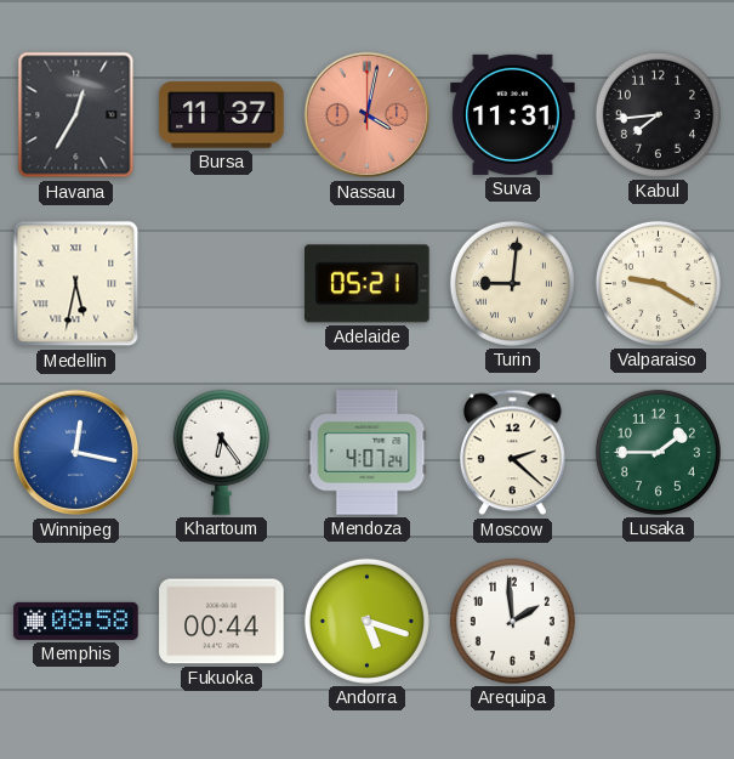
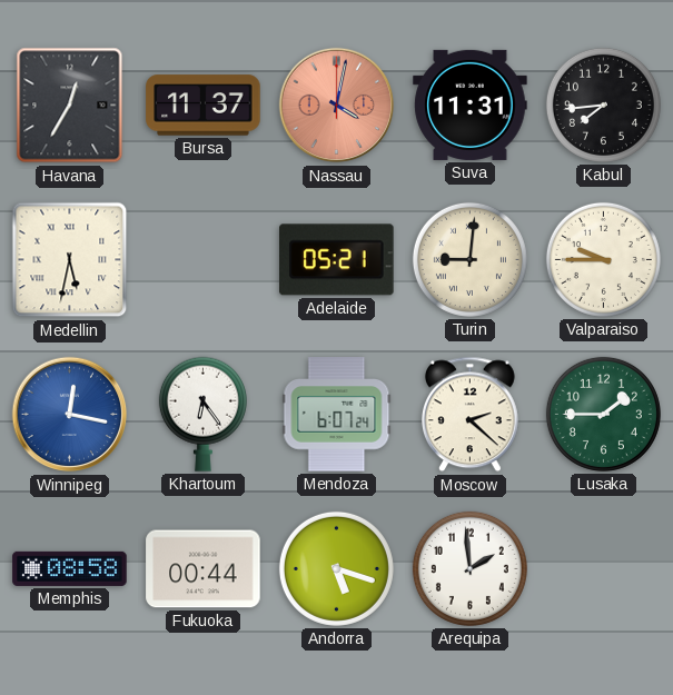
Valparaiso: 9:20 -> 9:45 (603, 259)
Mendoza: 4:07 -> 6:07 (337, 415)
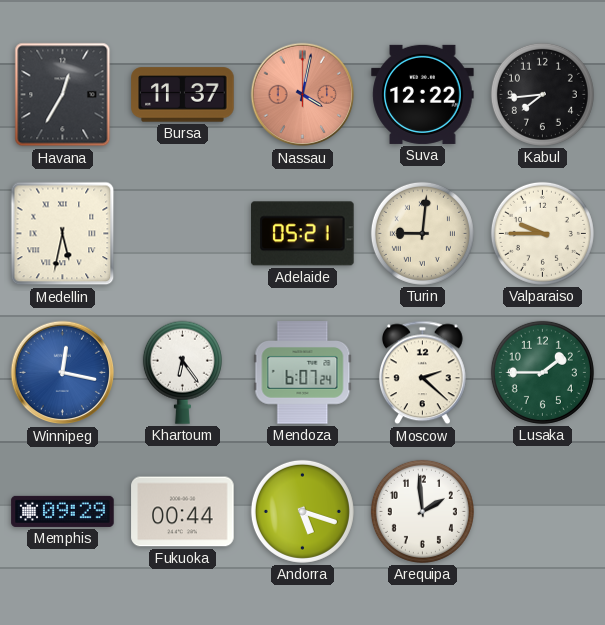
Suva: 11:31 -> 12:22 (423, 94)
Memphis: 08:58 -> 09:29 (63, 511)
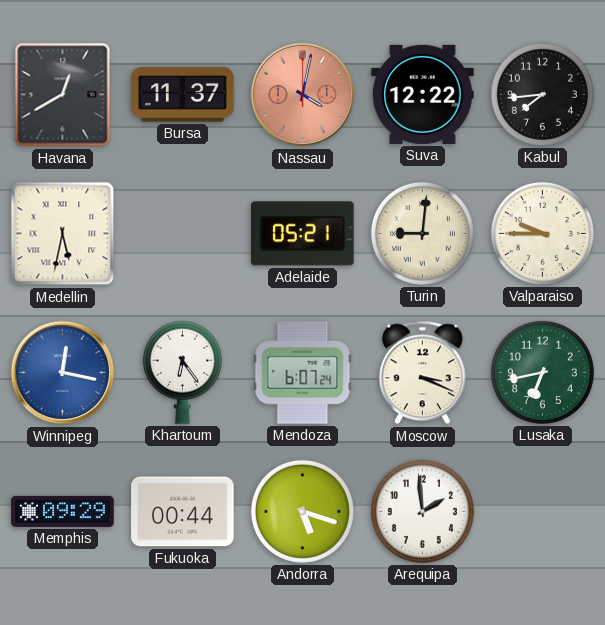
Havana: 12:35 -> 12:40 (63, 95)
Moscow: 2:22 -> 3:19 (422, 373)
Lusaka: 1:45 -> 6:43 (542, 372)
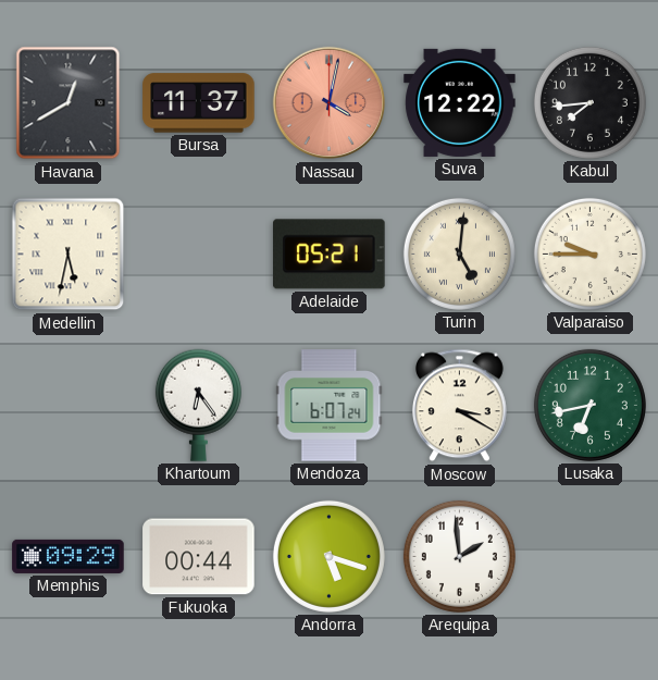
Turin: 9:01 -> 5:01 (459, 254)
Winnipeg: 12:17 -> none (63, 373)
Moscow: 3:19 -> 3:20 (459, 406)
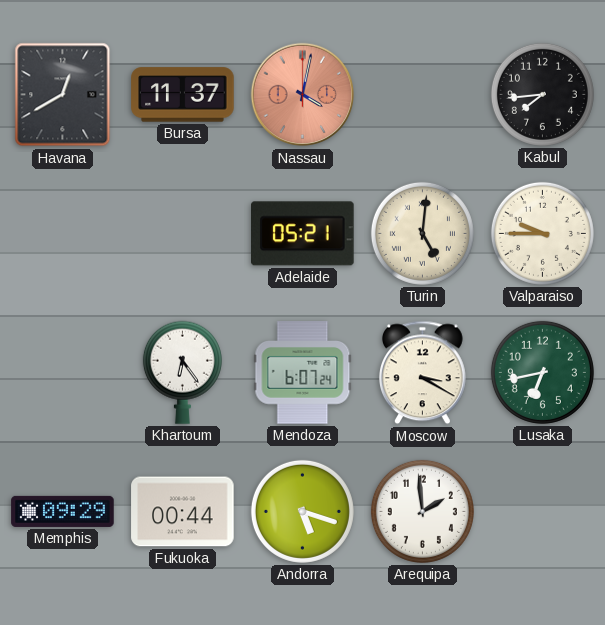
Suva: 12:22 -> none (460, 102)
Medellin: 5:32 -> none (69, 255)
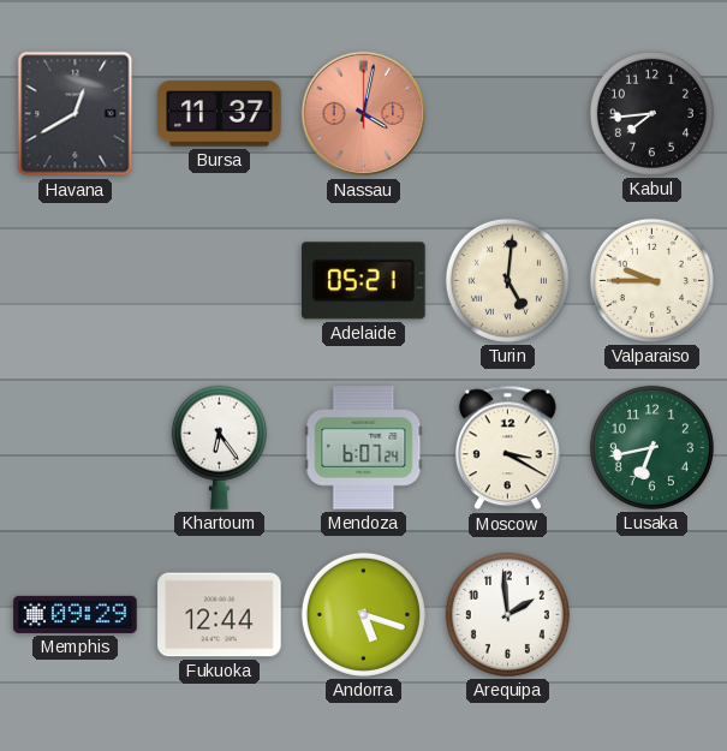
Fukuoka: 00:44 -> 12:44 (220, 615)
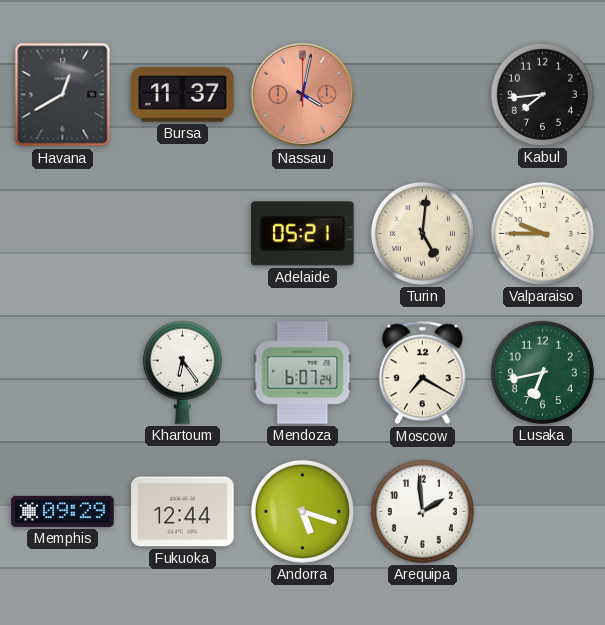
Moscow: 3:20 -> 7:20 (422, 373)
